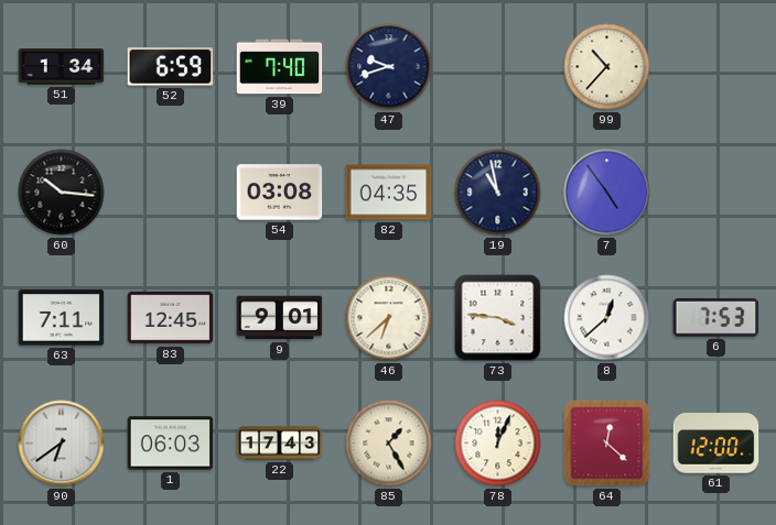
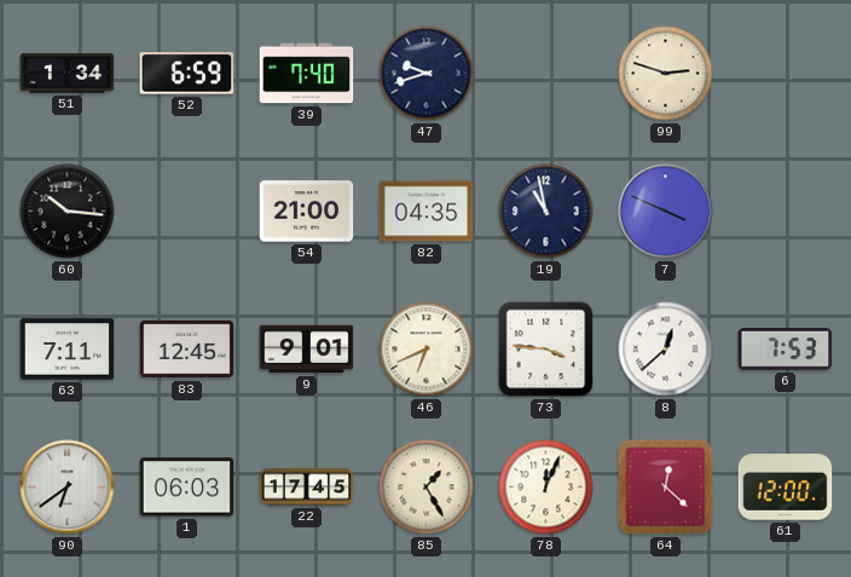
99: 10:37 -> 2:48 (666, 74)
54: 03:08 -> 21:00 (307, 212)
7: 4:54 -> 3:49 (666, 212)
46: 6:38 -> 6:41 (427, 350)
22: 17:43 -> 17:45 (307, 487)
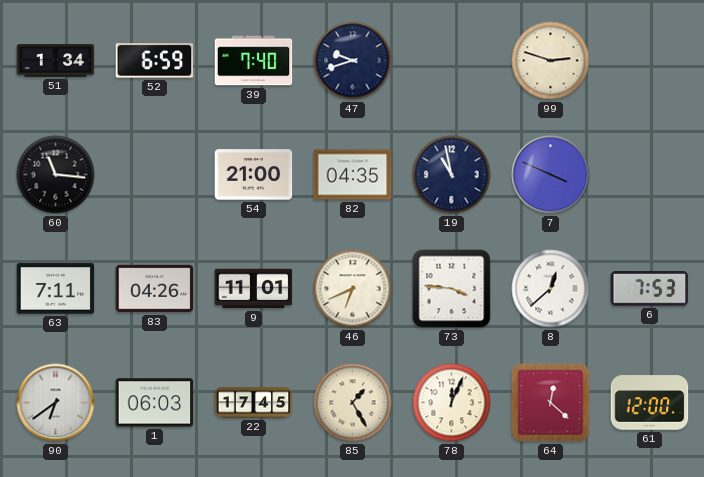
60: 10:16 -> 11:16 (56, 175)
83: 12:45 -> 04:26 (155, 289)
9: 9:01 -> 11:01 (254, 289)
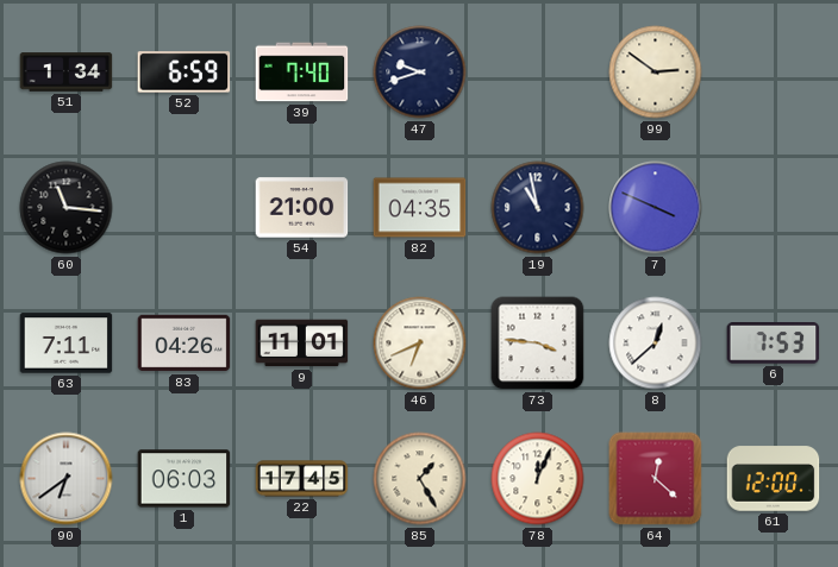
99: 2:48 -> 2:51 (656, 73)
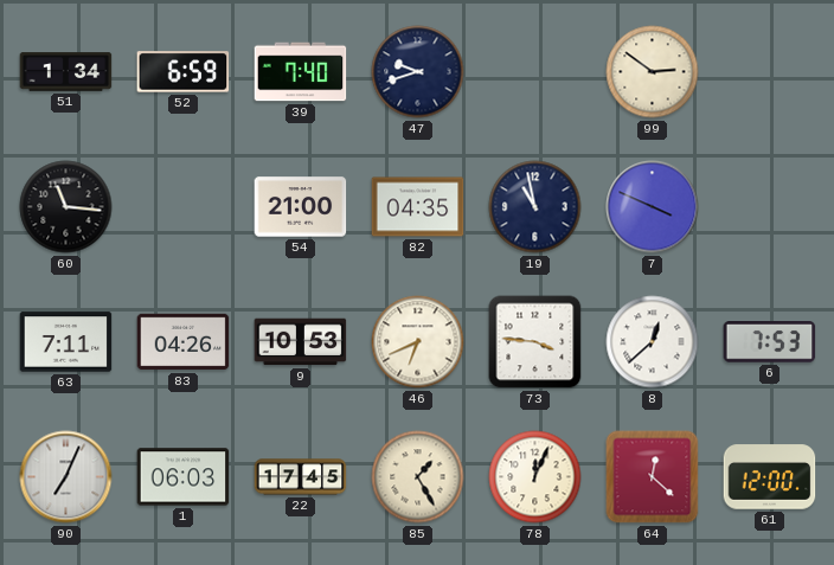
9: 11:01 -> 10:53 (301, 342)
90: 6:39 -> 7:04 (66, 477)
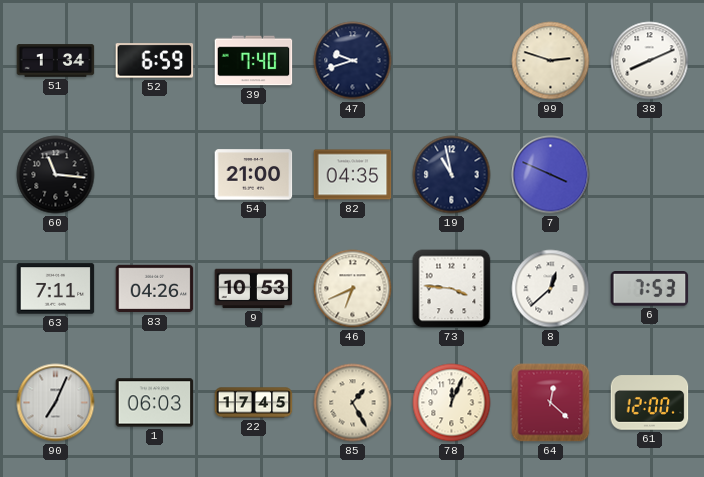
99: 2:51 -> 2:48 (551, 61)
38: none -> 8:11 (650, 61)
